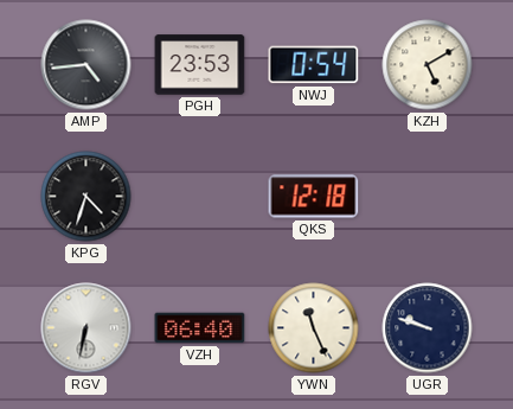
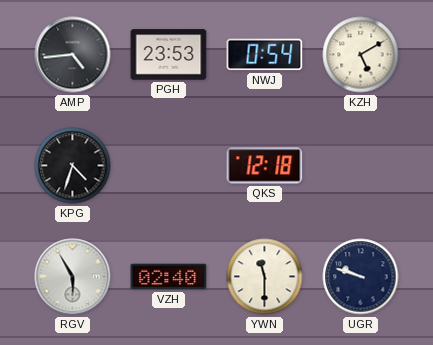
RGV: 6:32 -> 5:55 (73, 277)
VZH: 06:40 -> 02:40 (169, 277)
YWN: 11:26 -> 11:30 (265, 277)
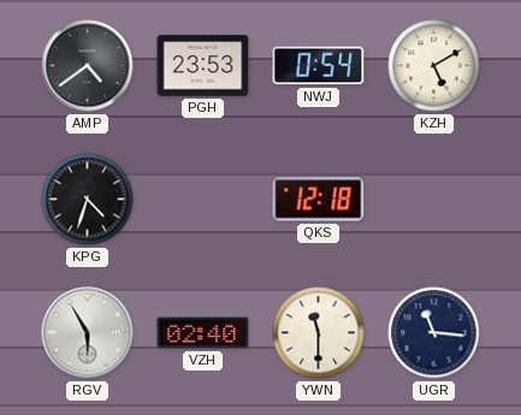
AMP: 4:44 -> 4:39 (88, 66)
UGR: 9:48 -> 11:16 (434, 333)
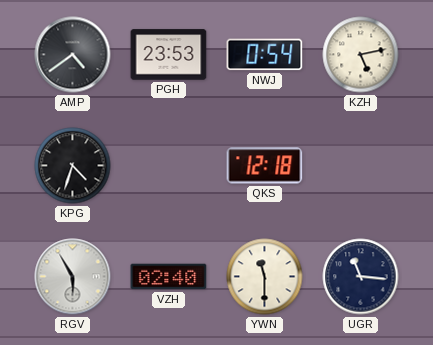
KZH: 5:10 -> 5:13 (361, 55)
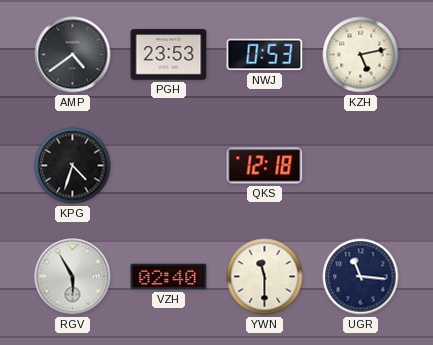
NWJ: 0:54 -> 0:53 (265, 55)
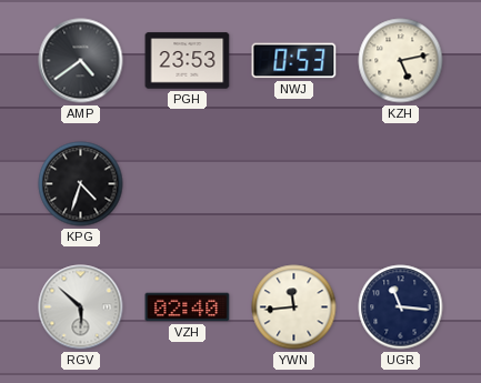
QKS: 12:18 -> none (265, 166)
RGV: 5:55 -> 5:52 (81, 308)
YWN: 11:30 -> 11:44 (294, 308)
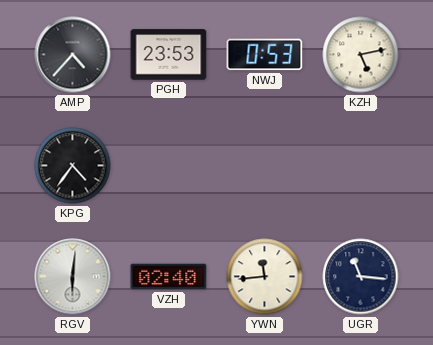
AMP: 4:39 -> 4:37 (73, 55)
KPG: 4:33 -> 4:36 (73, 166)
RGV: 5:52 -> 6:01 (73, 277)
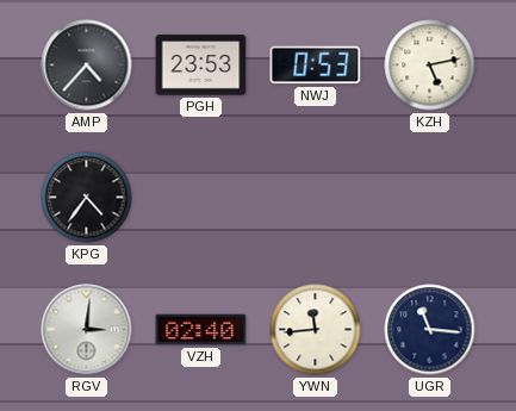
RGV: 6:01 -> 3:01 (87, 330)
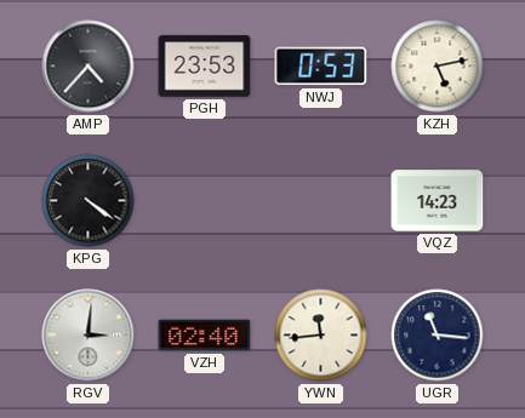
KPG: 4:36 -> 4:21 (89, 201)
VQZ: none -> 14:23 (438, 201)
